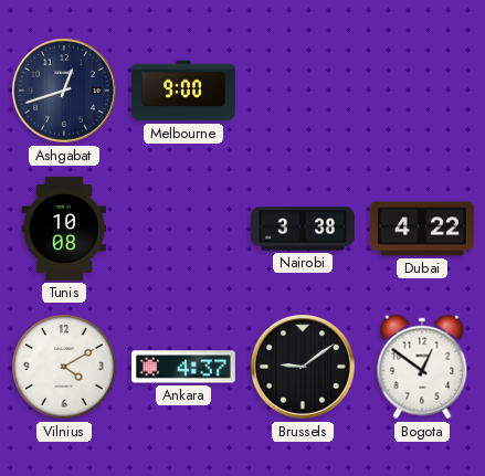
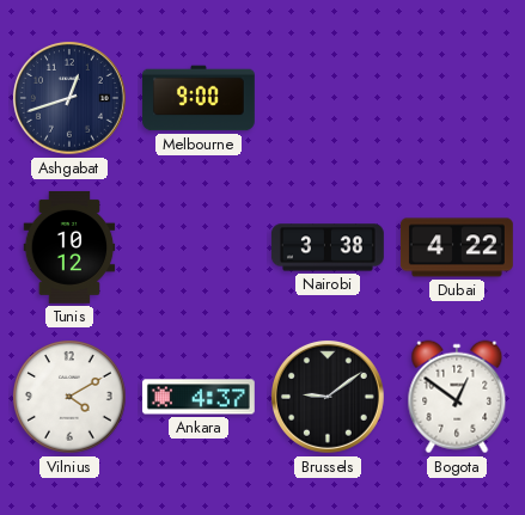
Tunis: 10:08 -> 10:12 (69, 247)
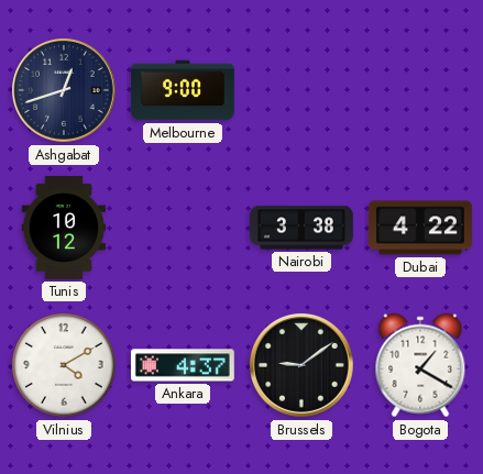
Bogota: 12:51 -> 1:20 (420, 365)
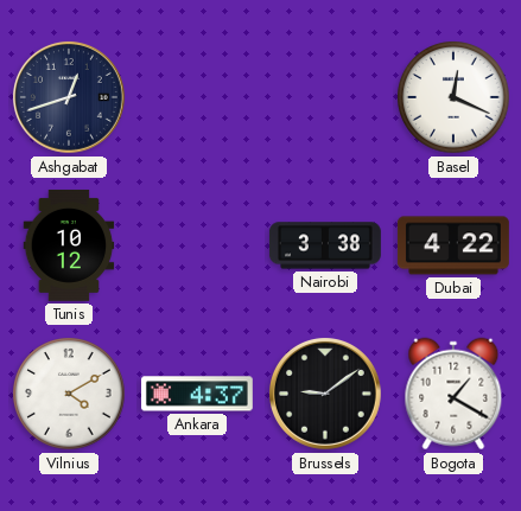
Melbourne: 9:00 -> none (183, 90)
Basel: none -> 12:19 (453, 97)
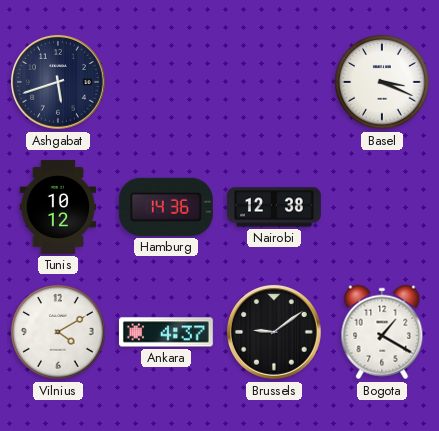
Ashgabat: 12:42 -> 5:42 (59, 83)
Basel: 12:19 -> 3:19 (382, 82)
Hamburg: none -> 14:36 (166, 207)
Nairobi: 3:38 -> 12:38 (274, 207)
Dubai: 4:22 -> none (453, 245)
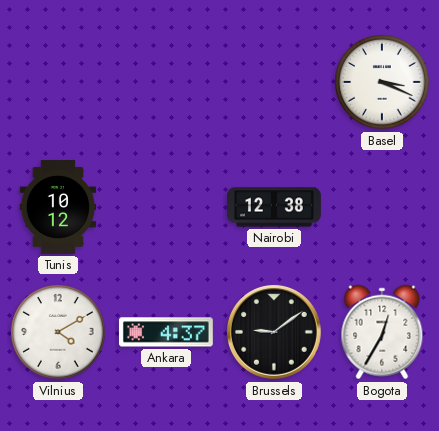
Ashgabat: 5:42 -> none (59, 83)
Hamburg: 14:36 -> none (166, 207)
Bogota: 1:20 -> 12:35 (382, 332)
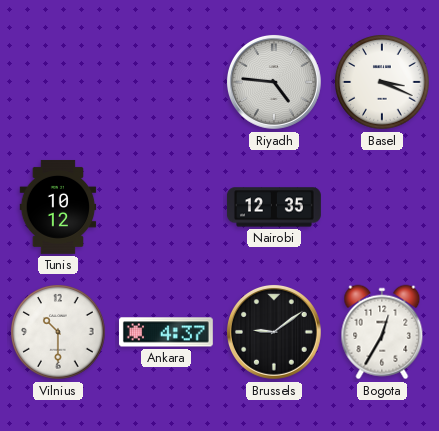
Riyadh: none -> 4:46 (275, 83)
Nairobi: 12:38 -> 12:35 (274, 207)
Vilnius: 4:10 -> 10:30 (58, 332)
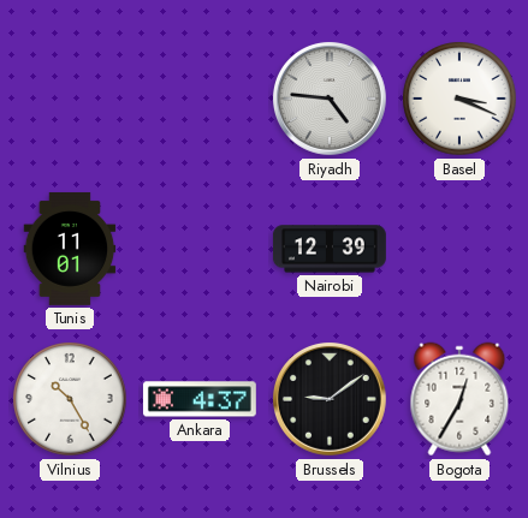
Tunis: 10:12 -> 11:01 (70, 249)
Nairobi: 12:35 -> 12:39 (330, 249)
Vilnius: 10:30 -> 10:25 (70, 399)
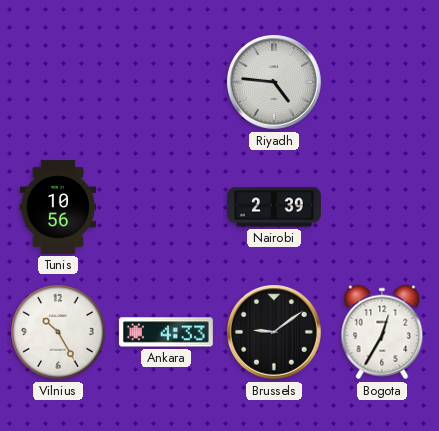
Basel: 3:19 -> none (459, 99)
Tunis: 11:01 -> 10:56 (58, 207)
Nairobi: 12:39 -> 2:39 (274, 207)
Ankara: 4:37 -> 4:33 (166, 332)
